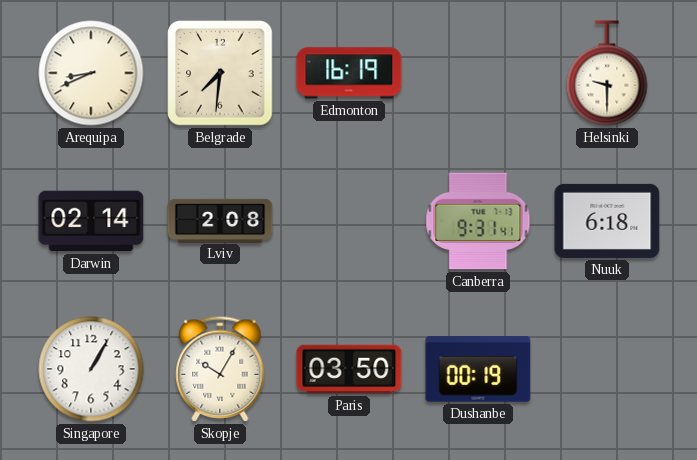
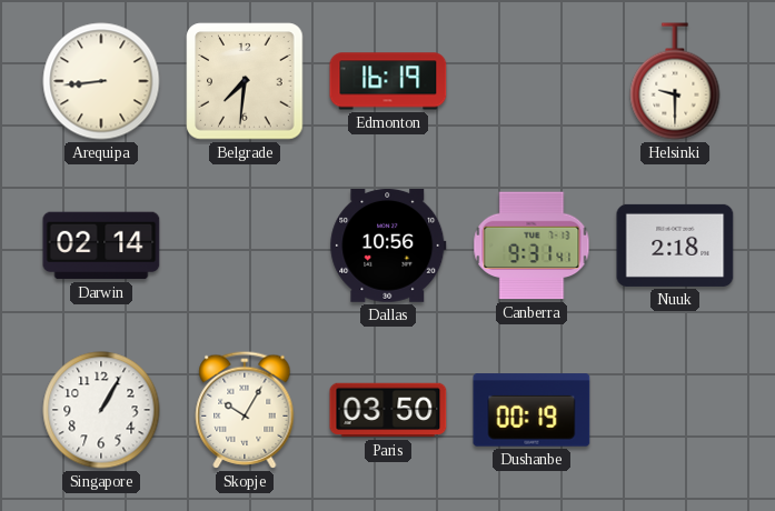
Arequipa: 8:41 -> 8:44 (101, 81)
Lviv: 2:08 -> none (220, 220)
Dallas: none -> 10:56 (388, 246)
Nuuk: 6:18 -> 2:18 (675, 246)
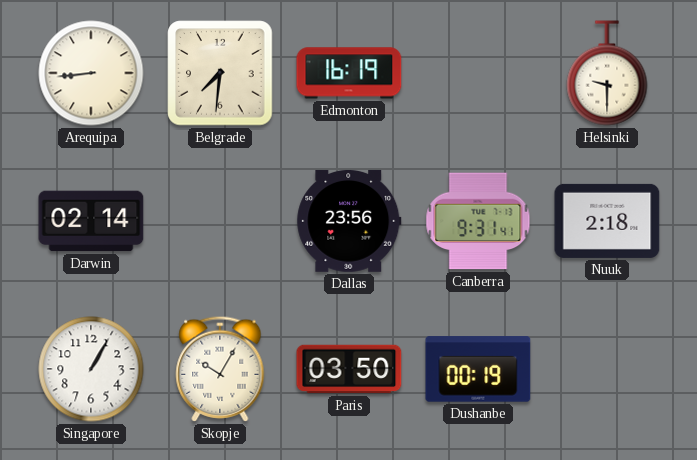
Dallas: 10:56 -> 23:56 (349, 221)
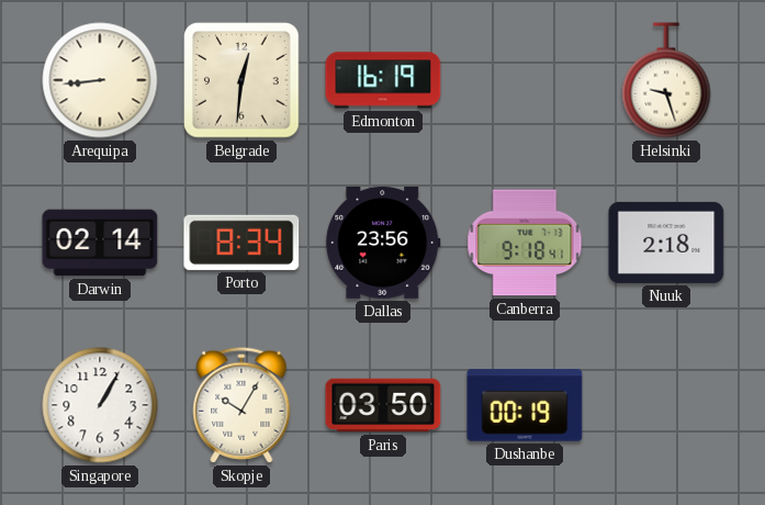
Belgrade: 7:31 -> 12:31 (241, 80)
Helsinki: 9:30 -> 9:27 (666, 80)
Porto: none -> 8:34 (241, 243)
Canberra: 9:31 -> 9:18 (525, 243)
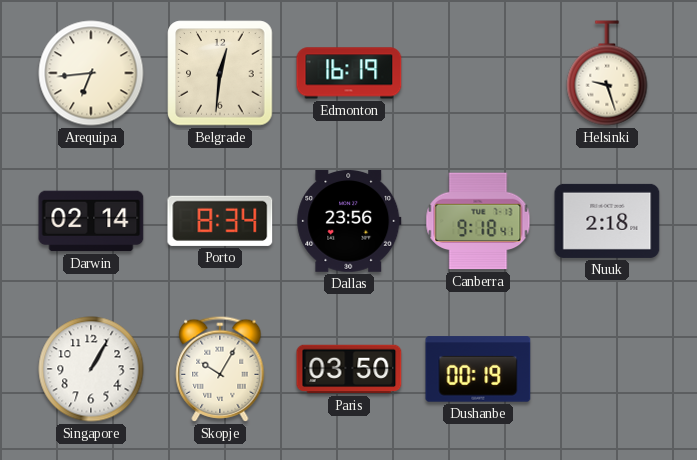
Arequipa: 8:44 -> 6:44 (91, 73)
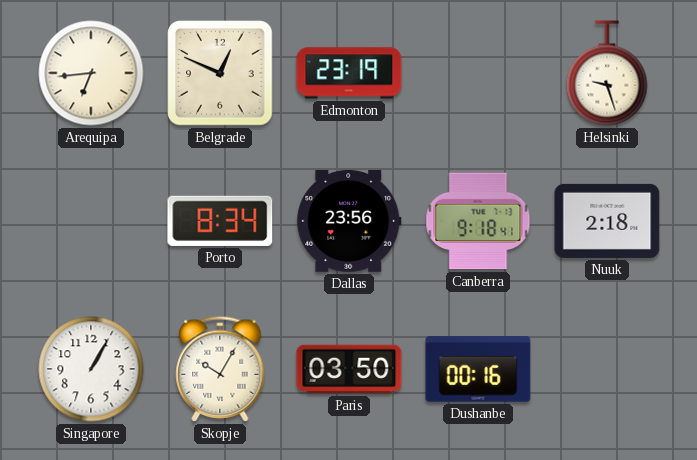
Belgrade: 12:31 -> 12:49 (220, 73)
Edmonton: 16:19 -> 23:19 (349, 73)
Darwin: 02:14 -> none (91, 221)
Dushanbe: 00:19 -> 00:16 (478, 369)
